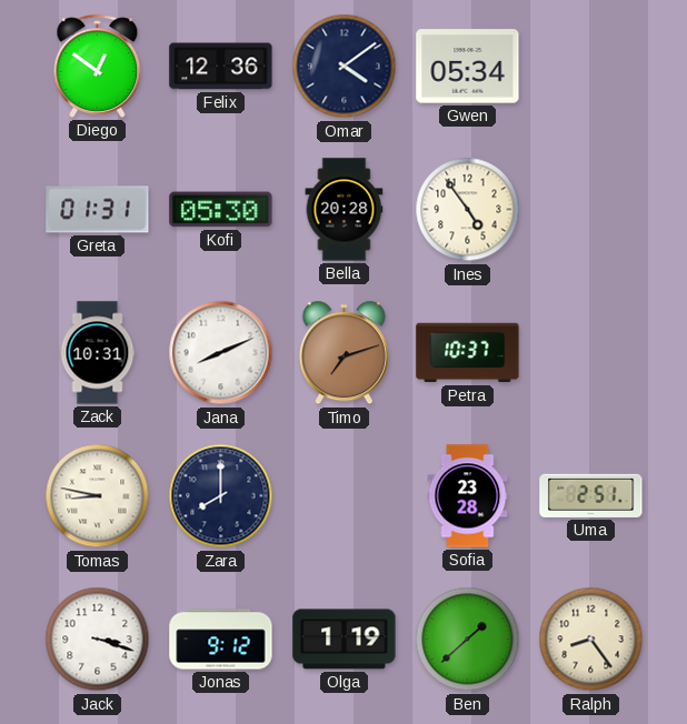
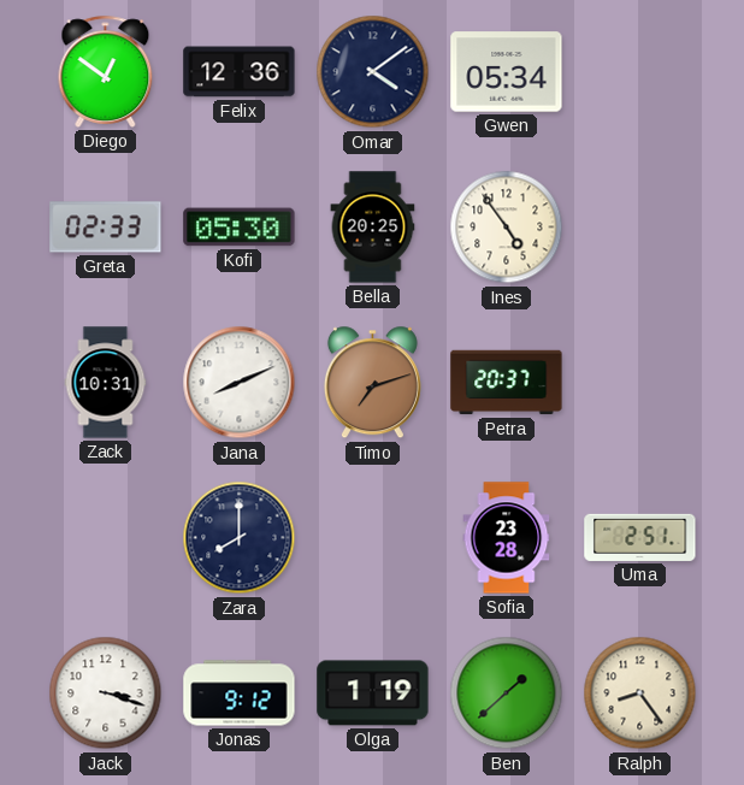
Greta: 01:31 -> 02:33 (106, 228)
Bella: 20:28 -> 20:25 (373, 228)
Petra: 10:37 -> 20:37 (507, 383)
Tomas: 8:47 -> none (98, 496)
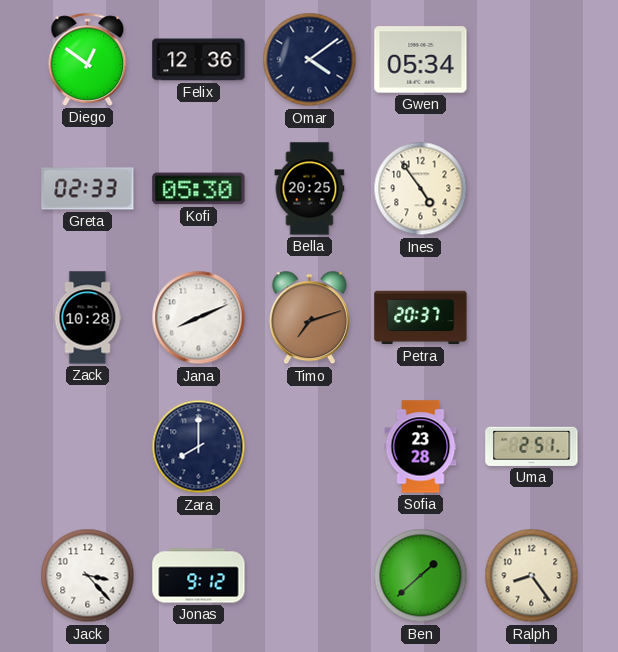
Zack: 10:31 -> 10:28 (88, 318)
Jack: 3:18 -> 3:23 (88, 576)
Olga: 1:19 -> none (373, 693)
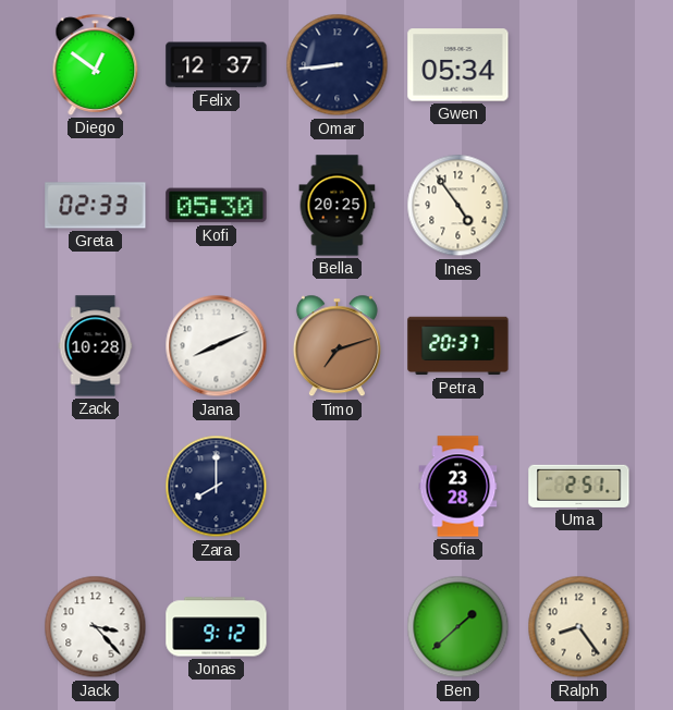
Felix: 12:36 -> 12:37 (217, 65)
Omar: 4:09 -> 8:44 (338, 65)
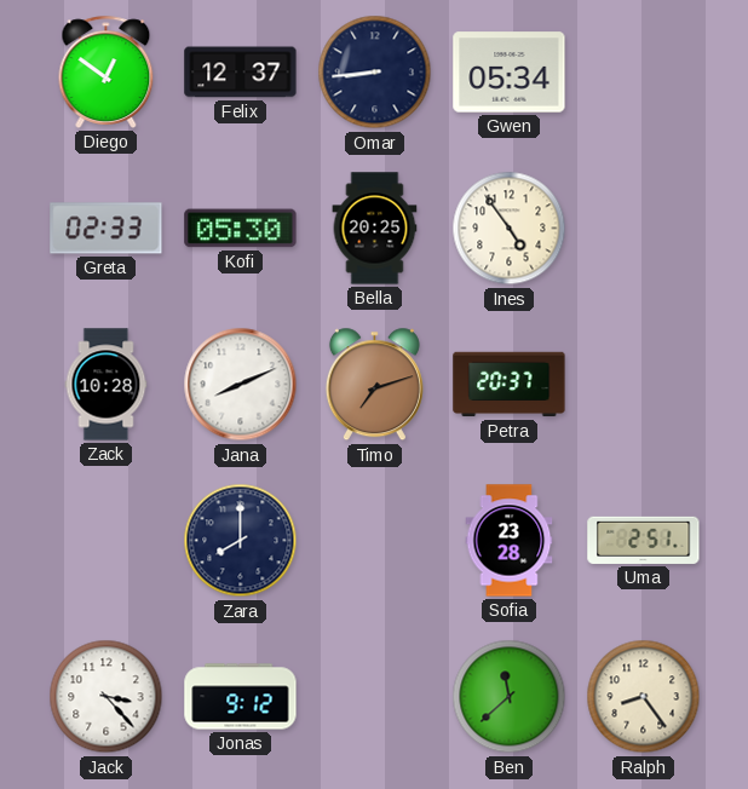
Ben: 1:38 -> 11:38 (510, 697)
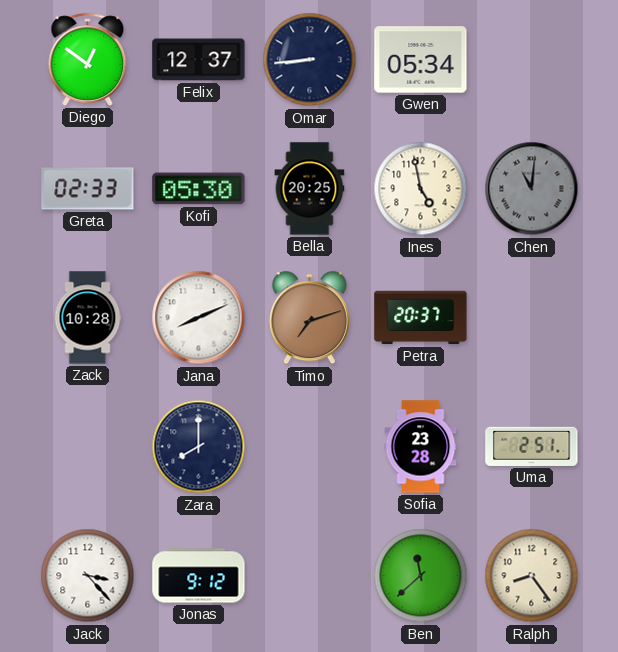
Ines: 4:54 -> 4:58 (421, 189)
Chen: none -> 11:01 (532, 189)
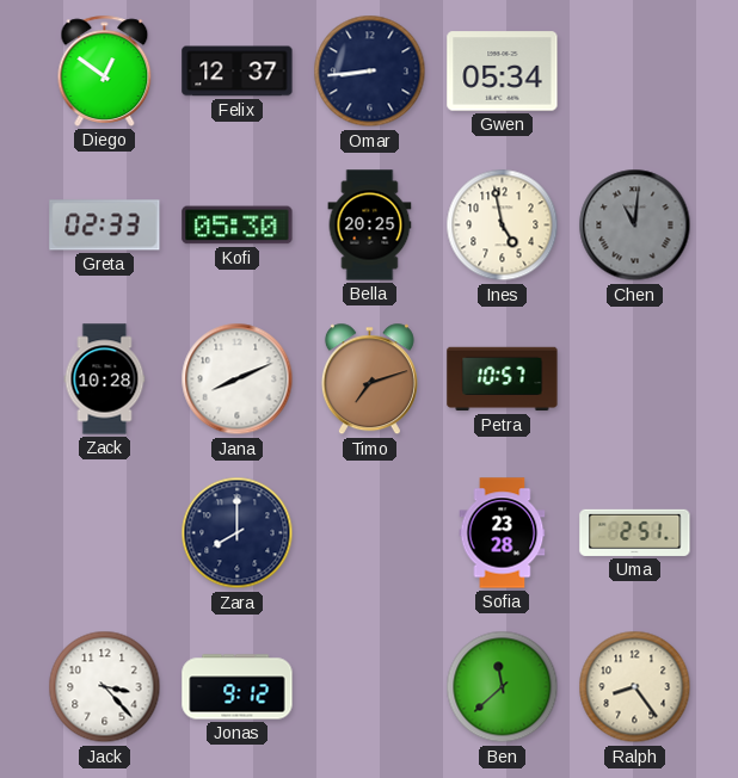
Petra: 20:37 -> 10:57 (503, 379)
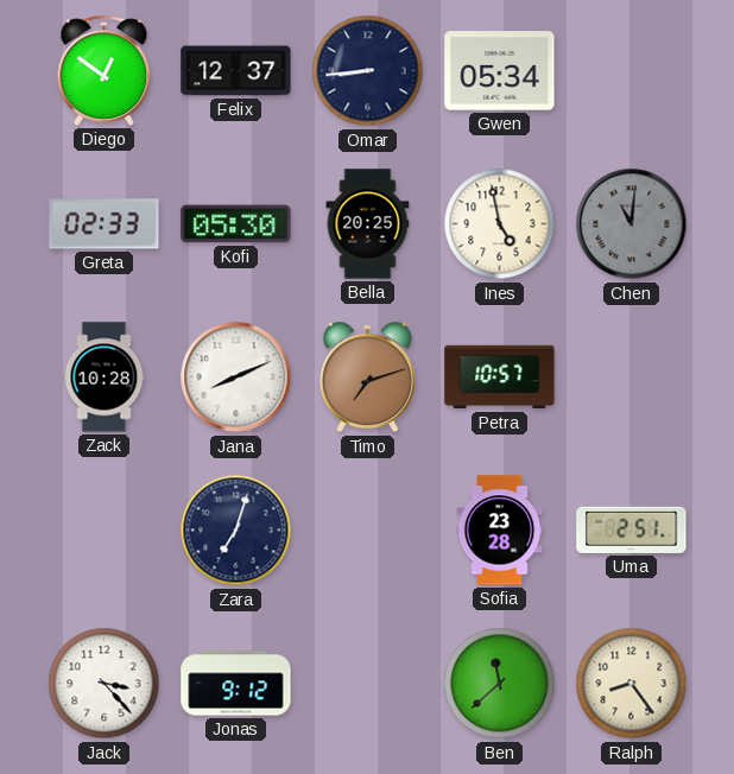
Zara: 8:00 -> 7:03 (236, 531)
